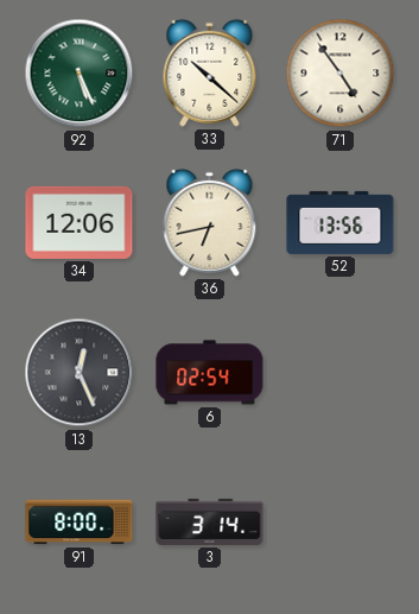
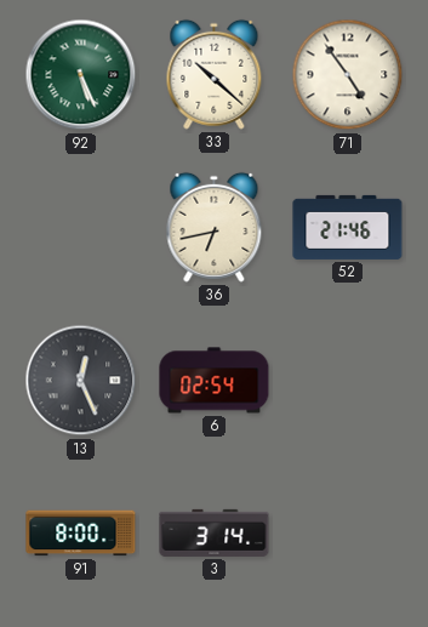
34: 12:06 -> none (80, 222)
52: 13:56 -> 21:46 (348, 227)
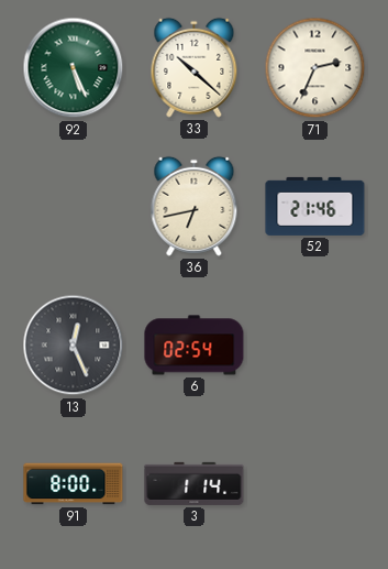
71: 4:54 -> 2:34 (315, 68)
3: 3:14 -> 1:14 (195, 483)
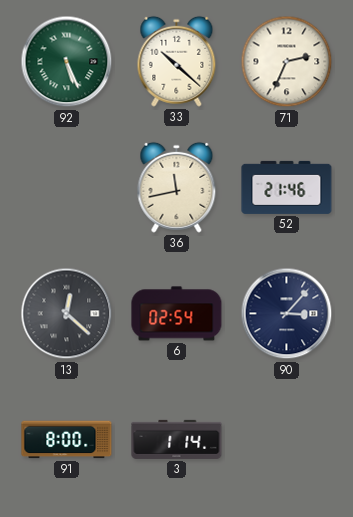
36: 6:43 -> 11:43 (177, 187)
13: 12:26 -> 12:22 (67, 314)
90: none -> 3:07 (287, 314)
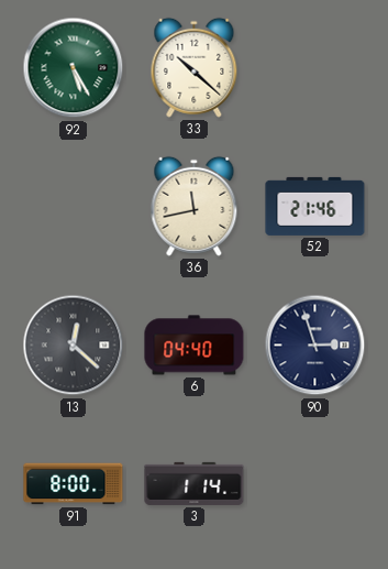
92: 5:26 -> 5:25 (74, 68)
71: 2:34 -> none (287, 62)
6: 02:54 -> 04:40 (195, 346)
90: 3:07 -> 2:57 (315, 346)
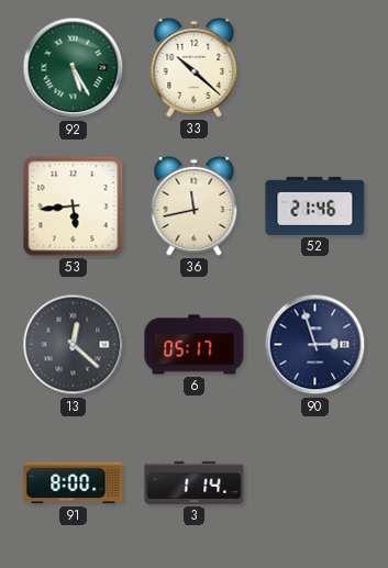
53: none -> 5:44 (74, 207)
6: 04:40 -> 05:17 (195, 345)
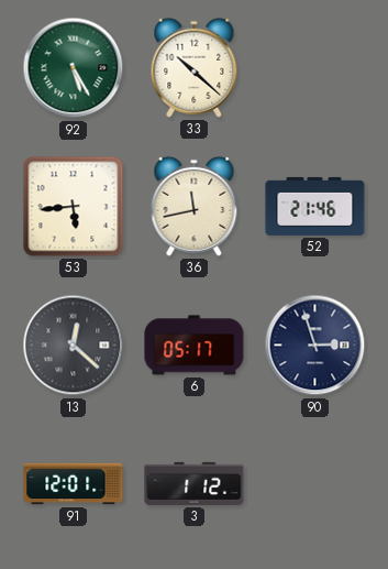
91: 8:00 -> 12:01 (74, 484)
3: 1:14 -> 1:12 (195, 483)
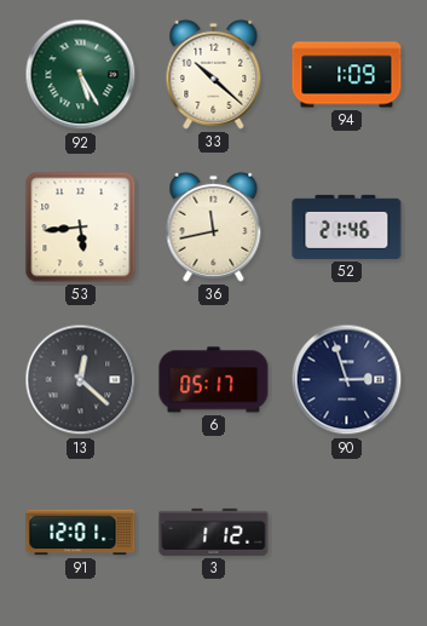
94: none -> 1:09 (347, 75)
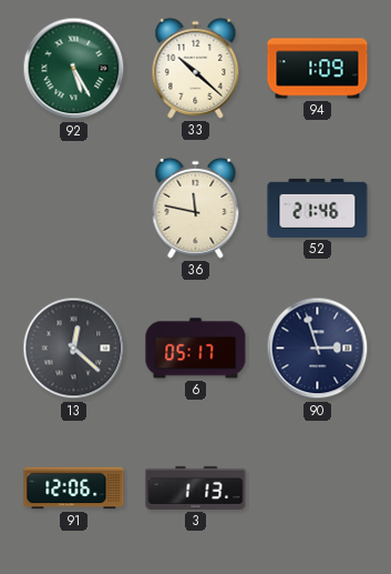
53: 5:44 -> none (81, 228)
36: 11:43 -> 11:47 (196, 208)
91: 12:01 -> 12:06 (74, 489)
3: 1:12 -> 1:13 (196, 487)
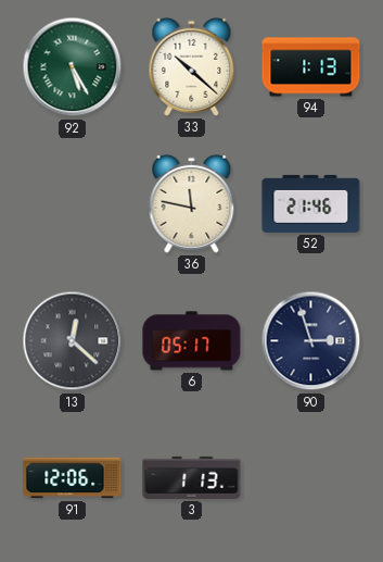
94: 1:09 -> 1:13 (311, 67)
